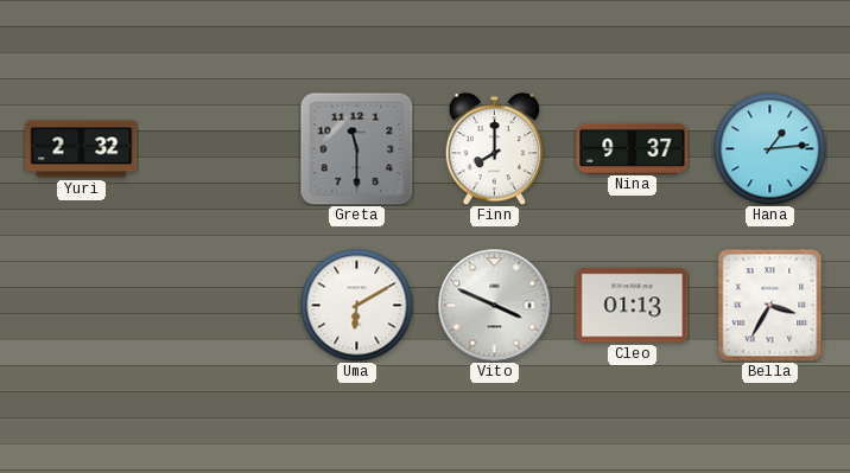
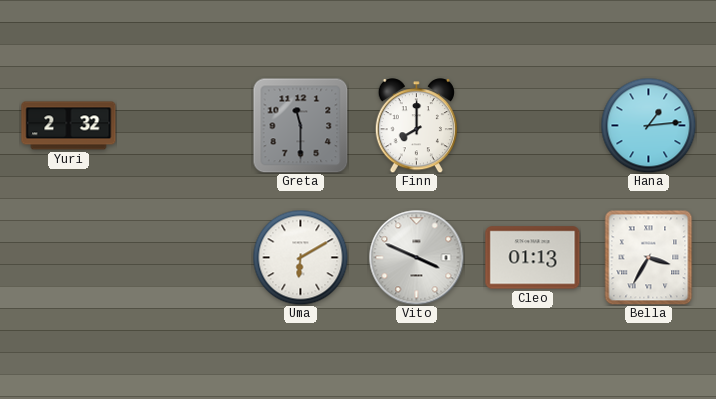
Nina: 9:37 -> none (633, 148)
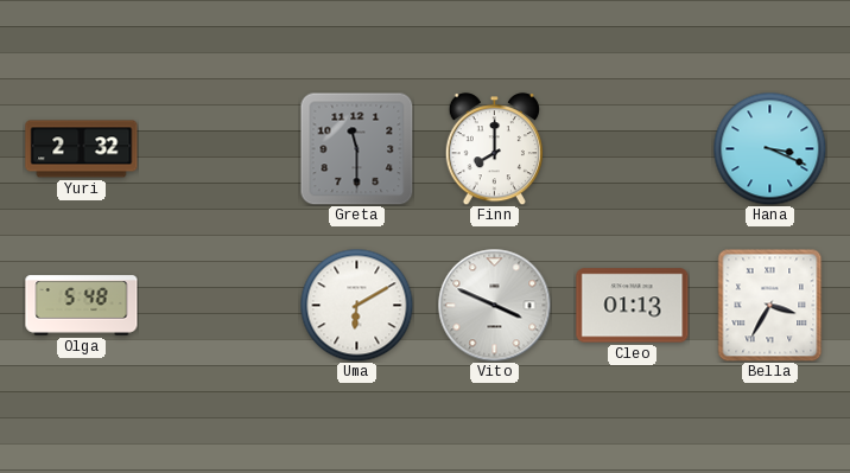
Hana: 1:14 -> 3:19 (769, 148)
Olga: none -> 5:48 (82, 306)
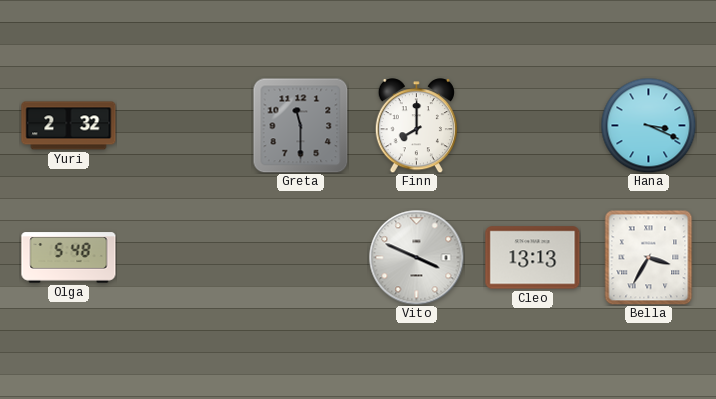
Uma: 6:10 -> none (356, 305)
Cleo: 01:13 -> 13:13 (533, 258)
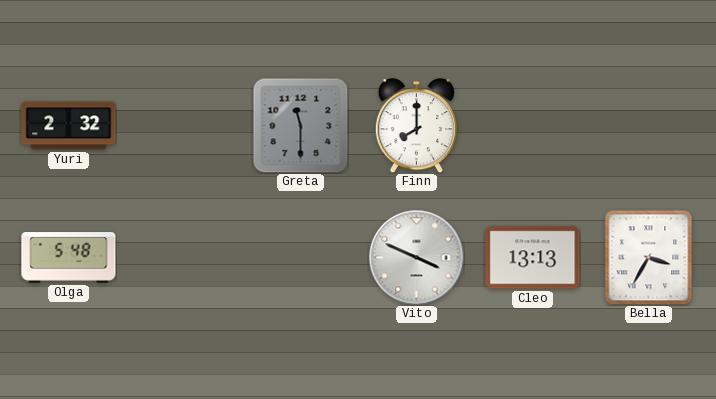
Hana: 3:19 -> none (648, 125)
